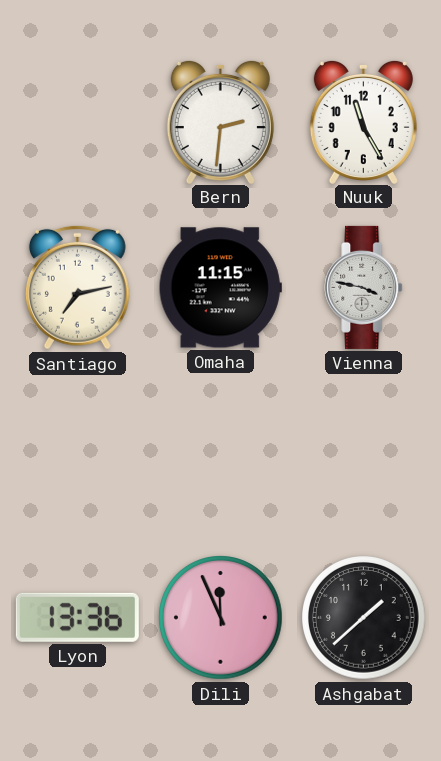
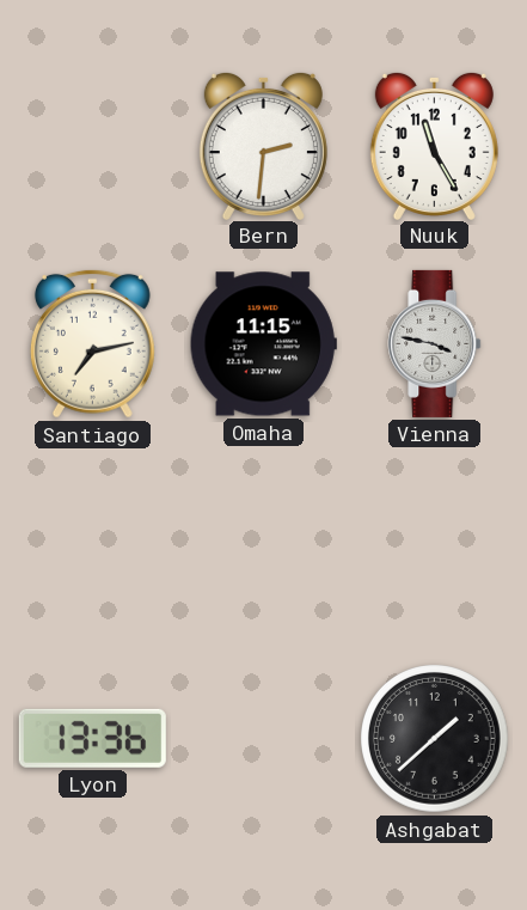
Dili: 11:56 -> none (221, 618)
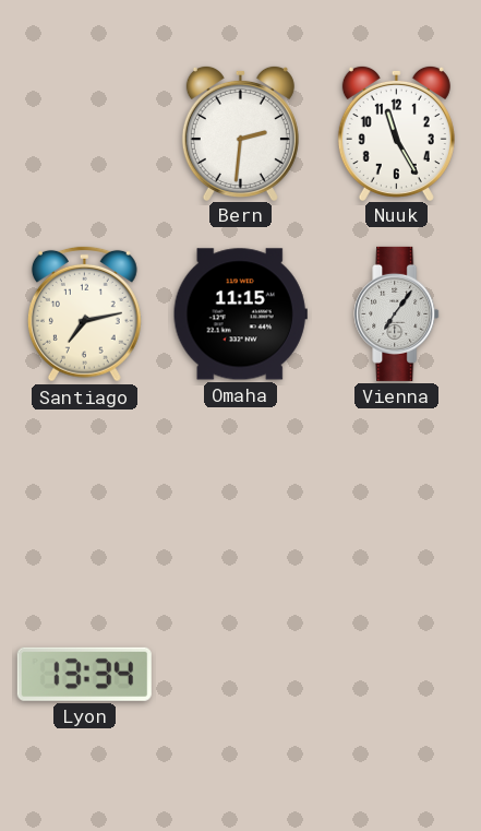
Vienna: 3:47 -> 7:06 (397, 313)
Lyon: 13:36 -> 13:34 (84, 674)
Ashgabat: 1:38 -> none (435, 739)
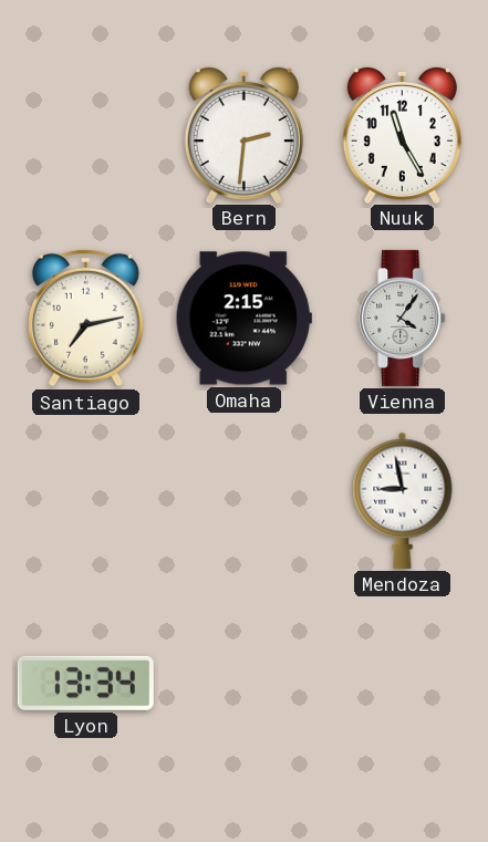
Omaha: 11:15 -> 2:15 (243, 319)
Vienna: 7:06 -> 4:06 (403, 318)
Mendoza: none -> 8:58 (403, 500)
